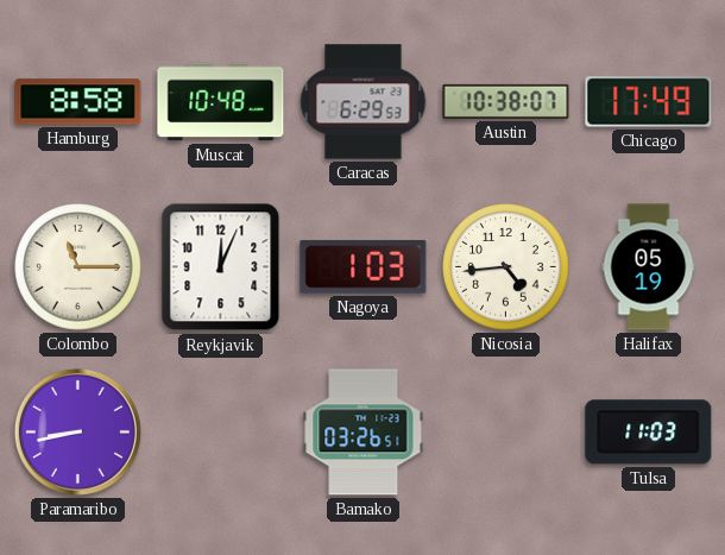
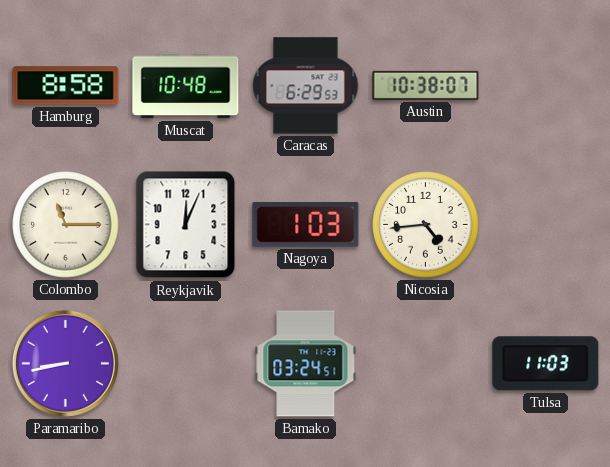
Chicago: 17:49 -> none (649, 102)
Halifax: 05:19 -> none (649, 267)
Bamako: 03:26 -> 03:24 (306, 364)
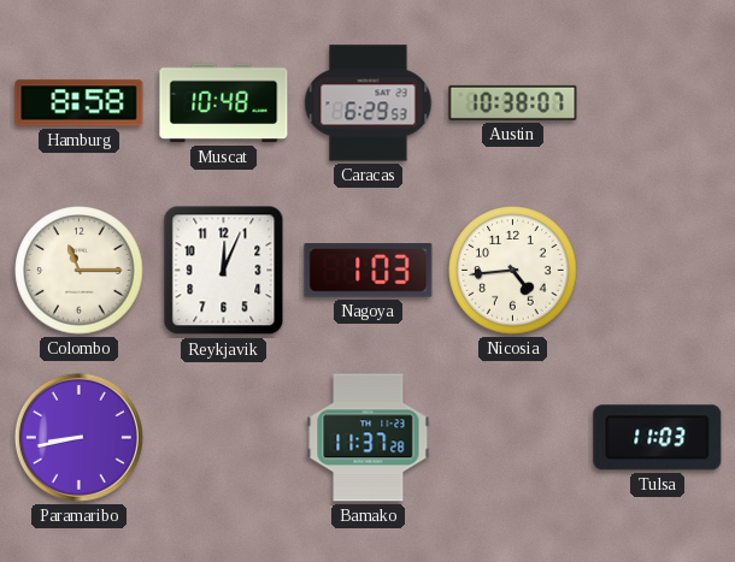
Bamako: 03:24 -> 11:37 (369, 438)
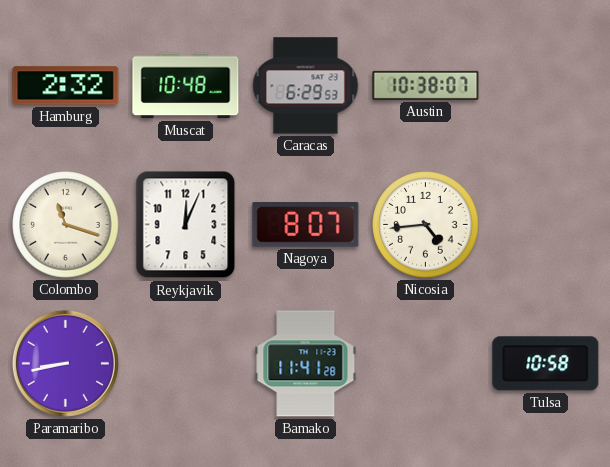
Hamburg: 8:58 -> 2:32 (66, 86)
Colombo: 11:15 -> 11:18 (66, 225)
Nagoya: 1:03 -> 8:07 (306, 225)
Bamako: 11:37 -> 11:41 (306, 364)
Tulsa: 11:03 -> 10:58 (546, 364)
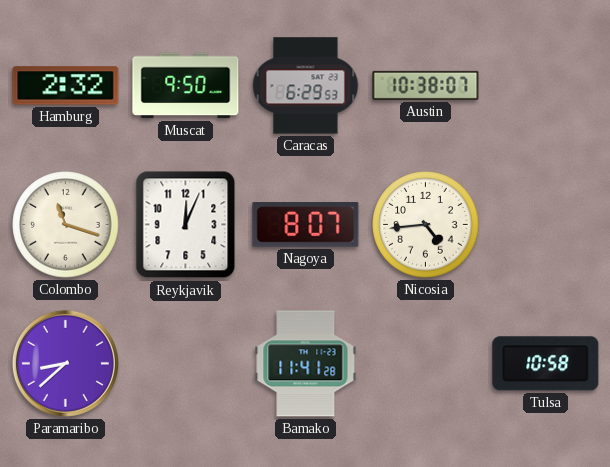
Muscat: 10:48 -> 9:50 (186, 86)
Paramaribo: 8:43 -> 8:38 (65, 363)
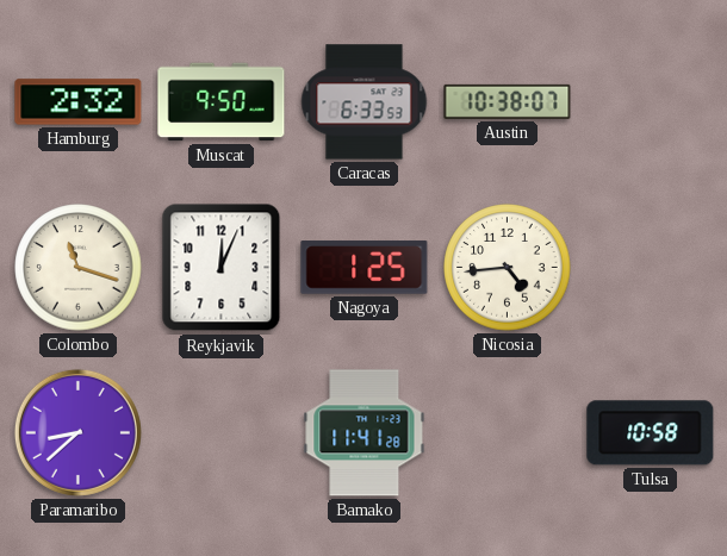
Caracas: 6:29 -> 6:33 (365, 102)
Nagoya: 8:07 -> 1:25 (365, 268)
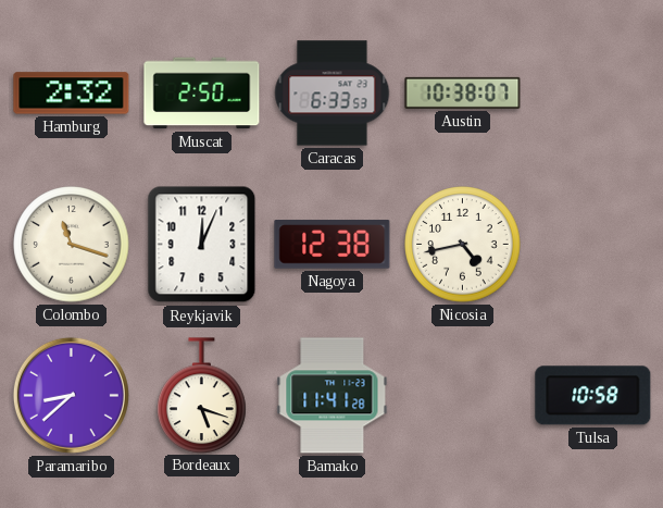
Muscat: 9:50 -> 2:50 (202, 94)
Nagoya: 1:25 -> 12:38 (333, 245)
Nicosia: 4:44 -> 4:43 (463, 245)
Bordeaux: none -> 5:18 (202, 395)
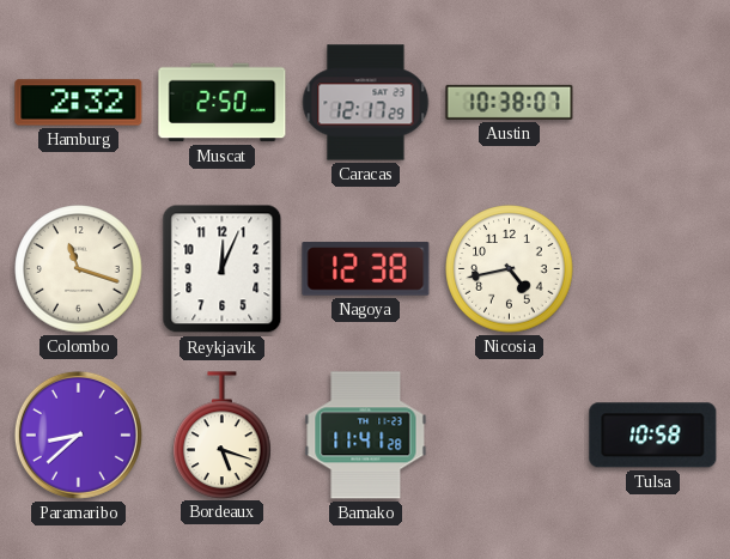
Caracas: 6:33 -> 12:17 (366, 103)
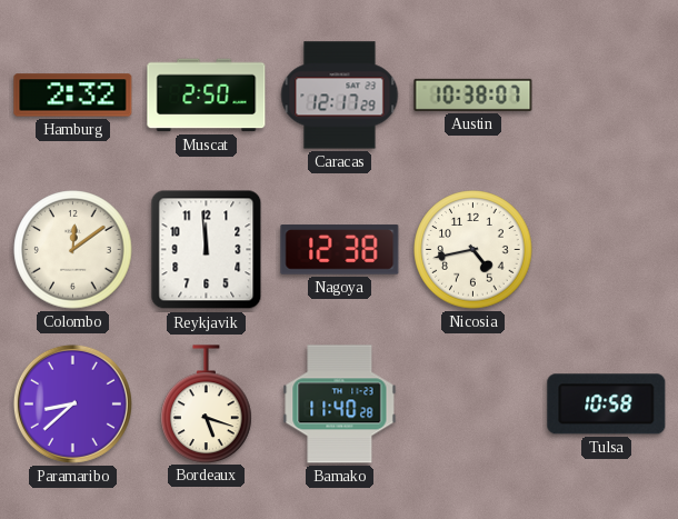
Colombo: 11:18 -> 12:09 (73, 250)
Reykjavik: 12:04 -> 11:59 (207, 250)
Bamako: 11:41 -> 11:40 (340, 405)
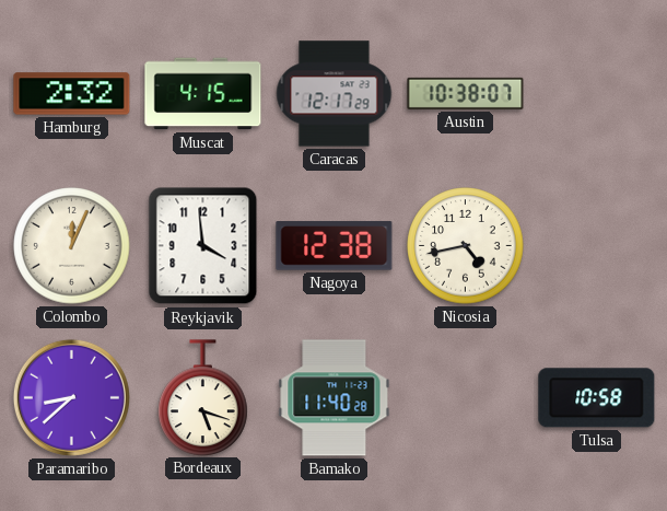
Muscat: 2:50 -> 4:15 (203, 94)
Colombo: 12:09 -> 12:04 (72, 246)
Reykjavik: 11:59 -> 3:59 (203, 246)
